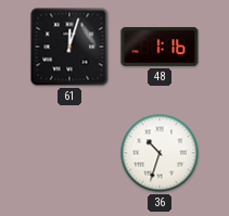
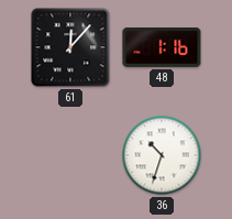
61: 12:03 -> 12:07 (70, 47)
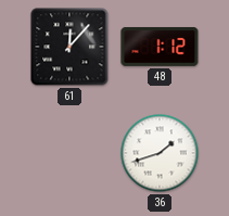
48: 1:16 -> 1:12 (160, 47)
36: 10:33 -> 1:42 (160, 153)
